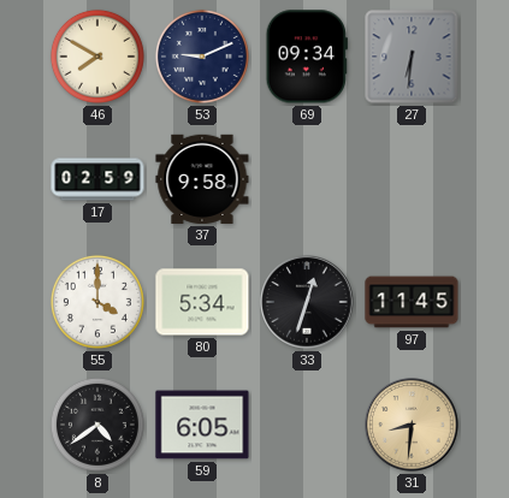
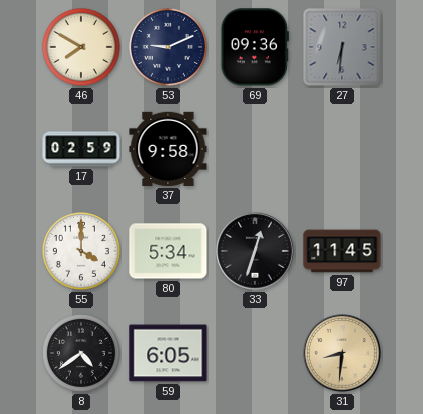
69: 09:34 -> 09:36 (255, 47)
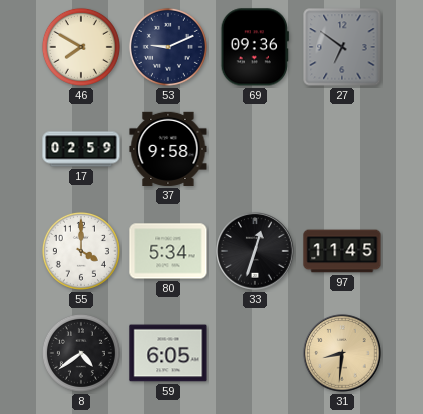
27: 6:31 -> 6:51 (342, 47)
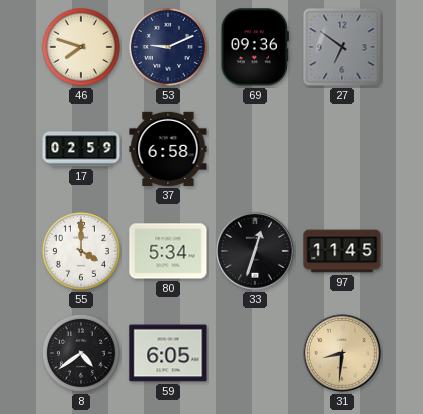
46: 7:50 -> 7:48 (81, 47)
37: 9:58 -> 6:58 (168, 149)
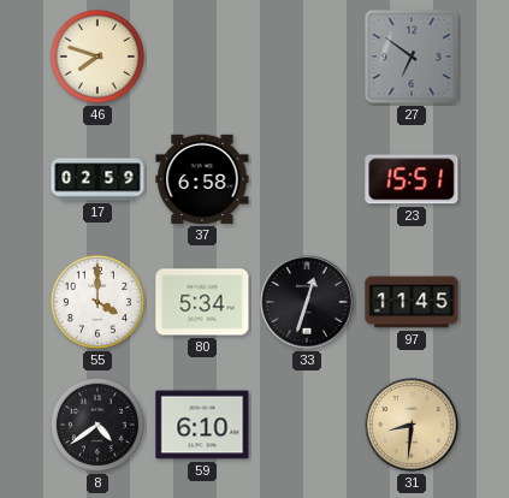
53: 9:11 -> none (168, 47)
69: 09:36 -> none (255, 47)
23: none -> 15:51 (412, 179)
59: 6:05 -> 6:10 (202, 425)
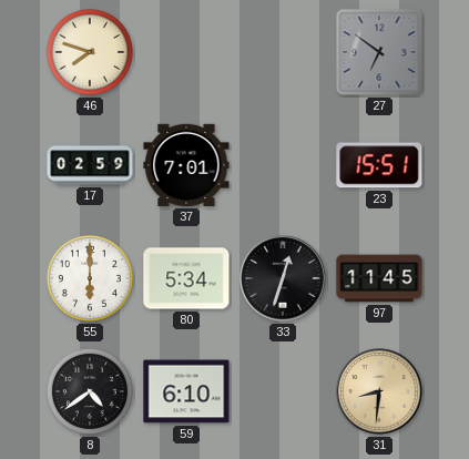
37: 6:58 -> 7:01 (186, 165)
55: 4:00 -> 6:00 (90, 278)
